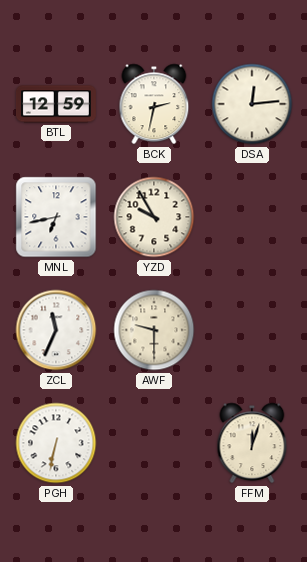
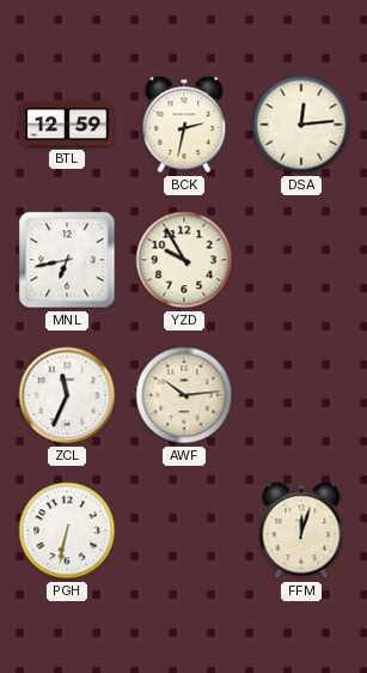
AWF: 9:30 -> 10:14 (184, 395)
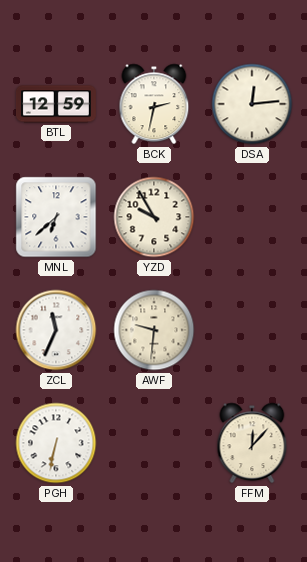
MNL: 6:43 -> 6:38 (56, 217)
AWF: 10:14 -> 9:31 (154, 330)
FFM: 12:03 -> 12:07 (252, 443)
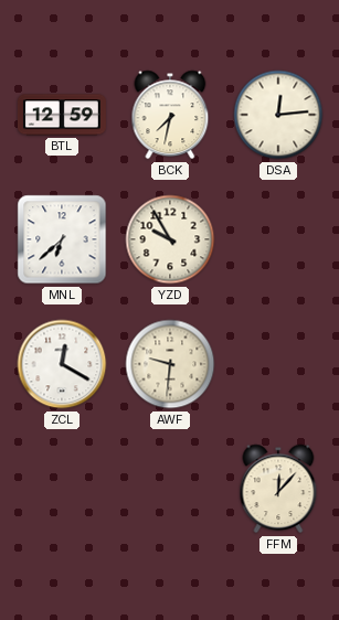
BCK: 2:32 -> 7:32 (170, 115)
ZCL: 11:34 -> 12:20 (62, 364)
PGH: 6:32 -> none (56, 443)
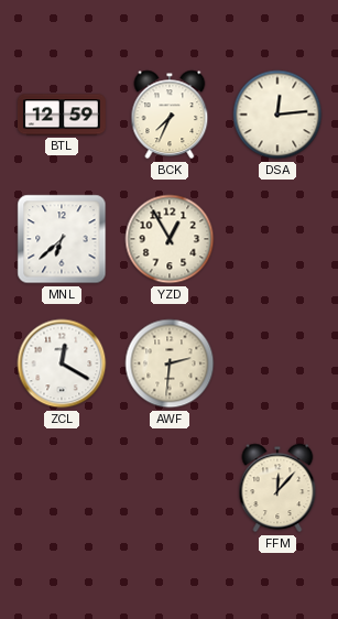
BCK: 7:32 -> 7:34 (170, 115)
YZD: 9:55 -> 12:55 (170, 239)
AWF: 9:31 -> 2:31 (170, 363)
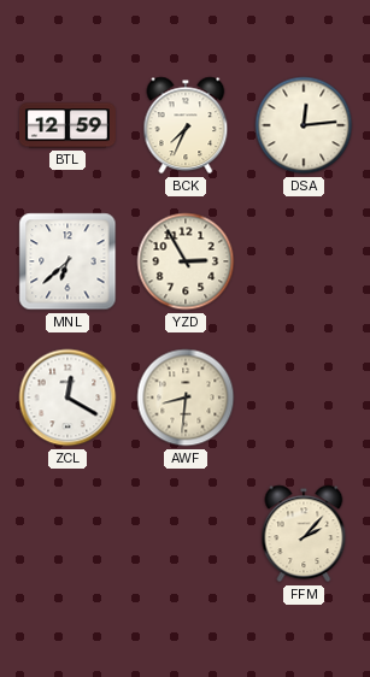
YZD: 12:55 -> 2:55 (186, 261)
AWF: 2:31 -> 8:31 (186, 398)
FFM: 12:07 -> 2:07 (304, 534)
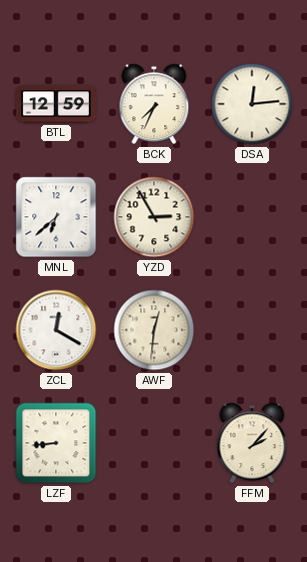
AWF: 8:31 -> 12:31 (154, 330)
LZF: none -> 8:44 (56, 443)
